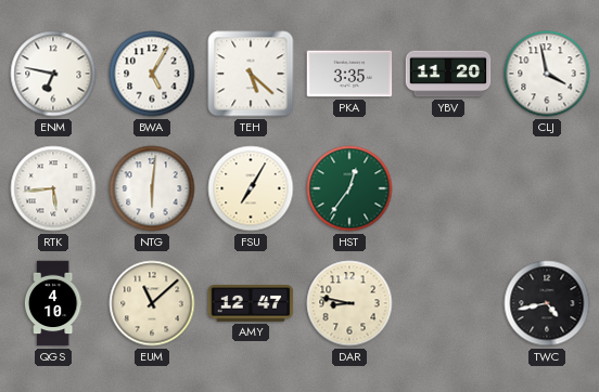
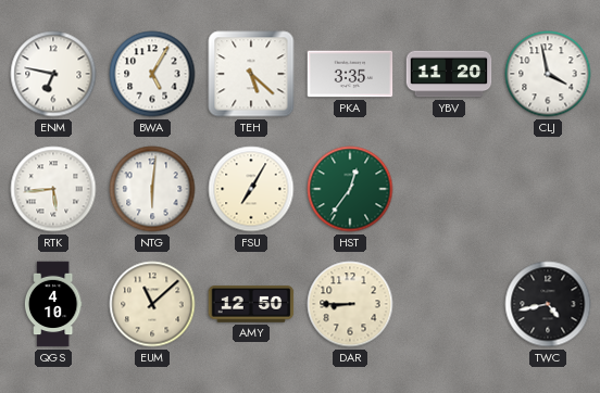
AMY: 12:47 -> 12:50 (251, 305)
DAR: 8:47 -> 8:45 (350, 304)
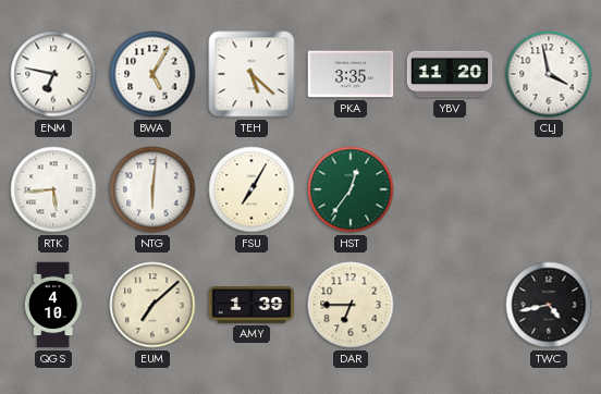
EUM: 11:08 -> 7:08 (152, 305)
AMY: 12:50 -> 1:39 (252, 306)
DAR: 8:45 -> 6:45 (351, 305)
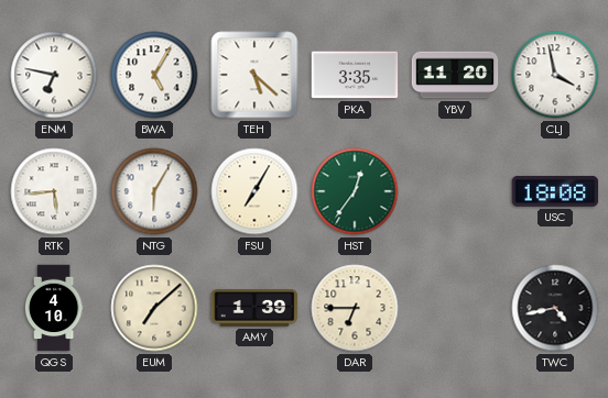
NTG: 6:01 -> 6:05 (154, 191)
USC: none -> 18:08 (555, 191)
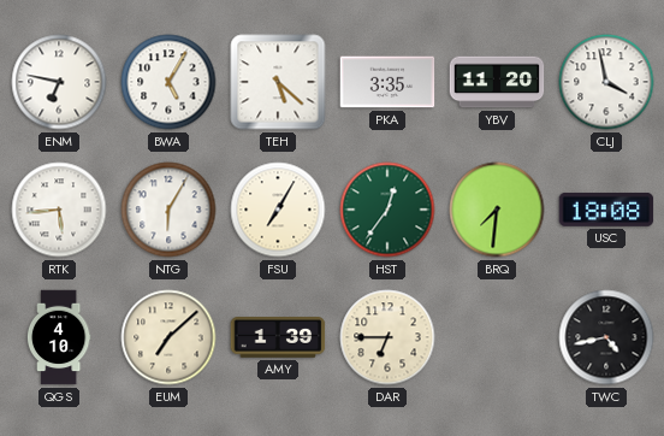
BRQ: none -> 7:31 (497, 210)
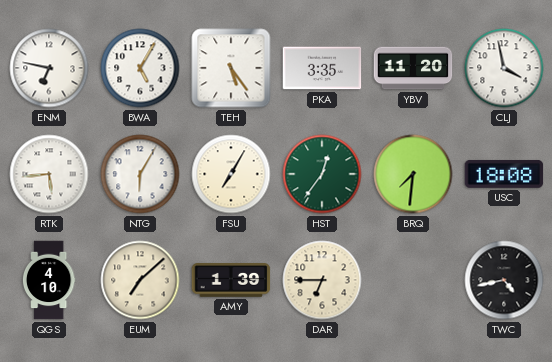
TEH: 5:22 -> 5:24 (231, 68)
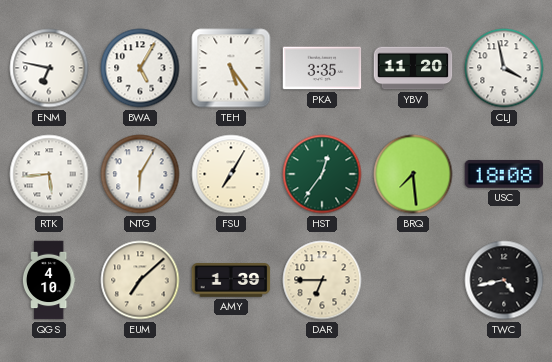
BRQ: 7:31 -> 7:29 (413, 174)
